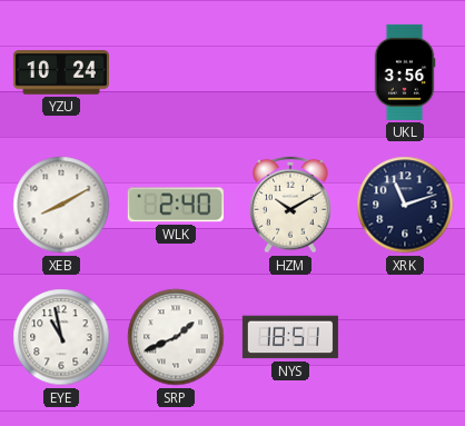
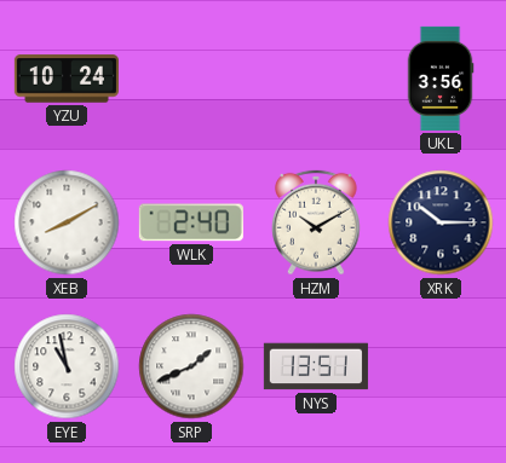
XRK: 11:12 -> 10:15 (441, 222)
NYS: 18:51 -> 13:51 (316, 366)
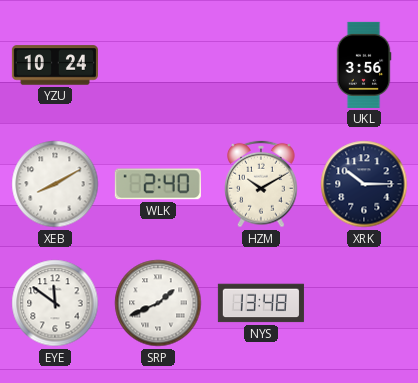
EYE: 10:58 -> 11:51 (55, 303)
NYS: 13:51 -> 13:48 (261, 303)
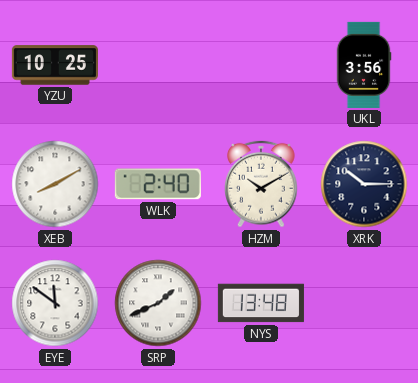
YZU: 10:24 -> 10:25 (55, 65)
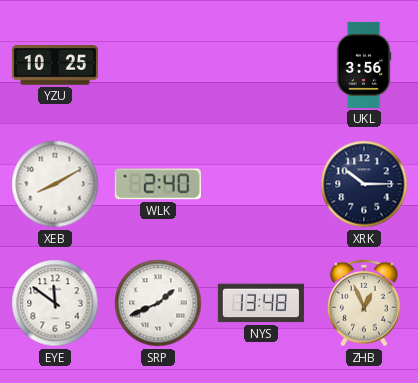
HZM: 10:10 -> none (261, 184)
ZHB: none -> 12:56 (364, 303)
